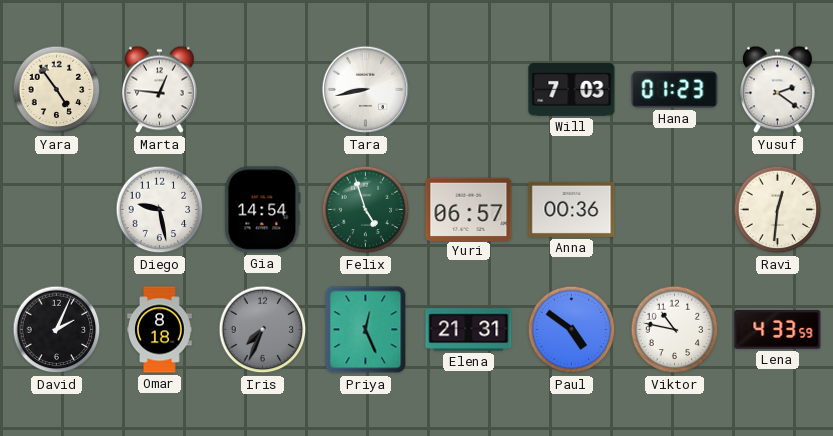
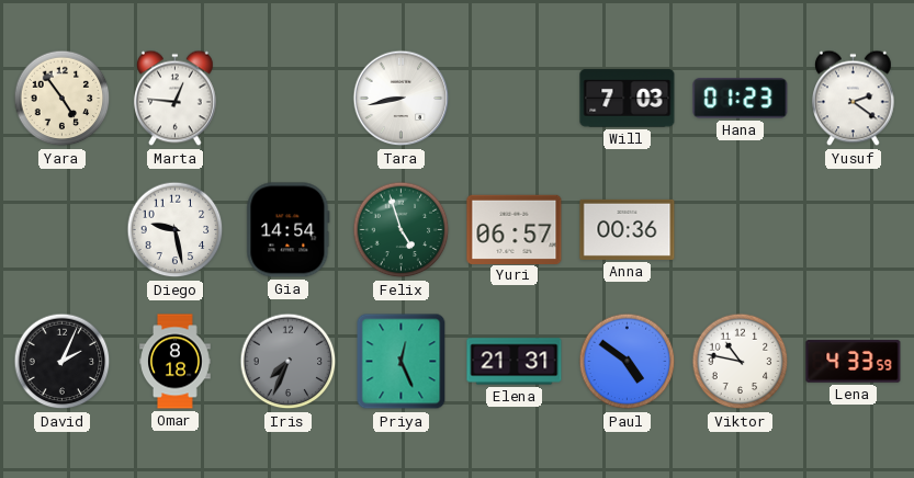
Ravi: 12:31 -> none (778, 210)
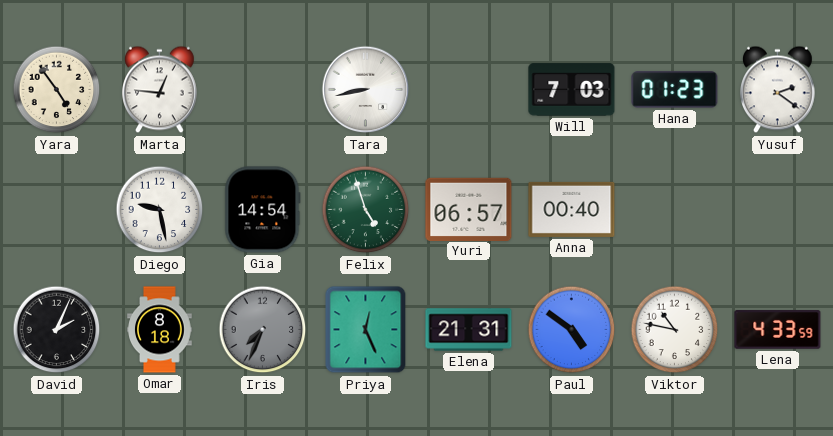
Anna: 00:36 -> 00:40 (572, 209)
